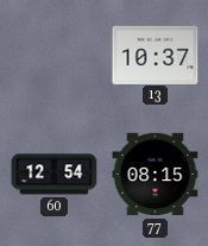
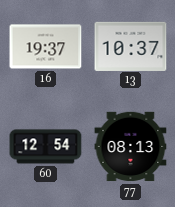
16: none -> 19:37 (46, 47)
77: 08:15 -> 08:13 (131, 147)
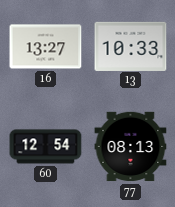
16: 19:37 -> 13:27 (46, 47)
13: 10:37 -> 10:33 (131, 46)
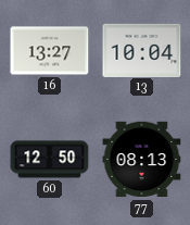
13: 10:33 -> 10:04 (142, 50)
60: 12:54 -> 12:50 (50, 160)
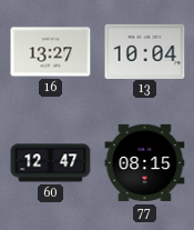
60: 12:50 -> 12:47 (51, 163)
77: 08:13 -> 08:15 (145, 163)
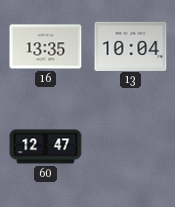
16: 13:27 -> 13:35 (46, 47)
77: 08:15 -> none (145, 163)
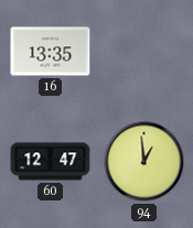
13: 10:04 -> none (131, 46)
94: none -> 12:59 (144, 162)
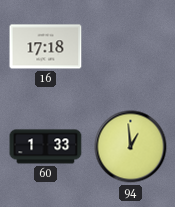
16: 13:35 -> 17:18 (46, 47)
60: 12:47 -> 1:33 (46, 147)
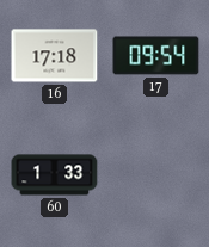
17: none -> 09:54 (156, 56)
94: 12:59 -> none (131, 147)
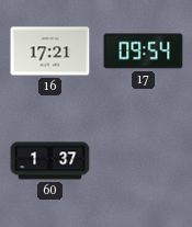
16: 17:18 -> 17:21 (50, 52)
60: 1:33 -> 1:37 (50, 161)
